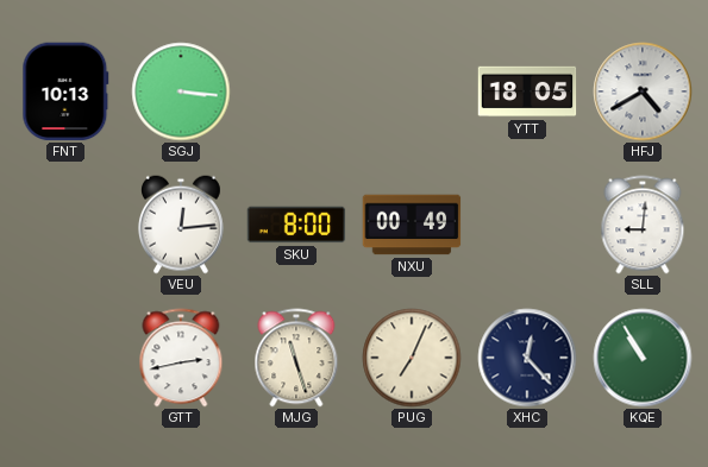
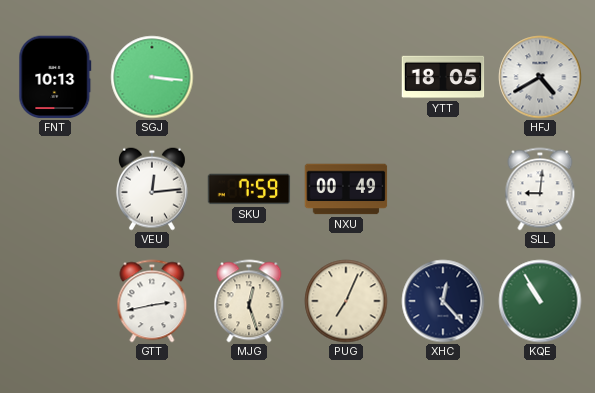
SKU: 8:00 -> 7:59 (249, 189)
MJG: 11:27 -> 12:27 (249, 301)
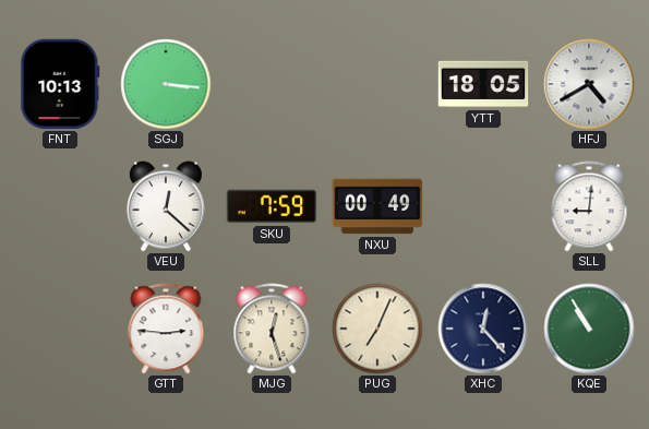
VEU: 12:14 -> 12:22 (166, 206)
GTT: 2:43 -> 2:46 (166, 329)
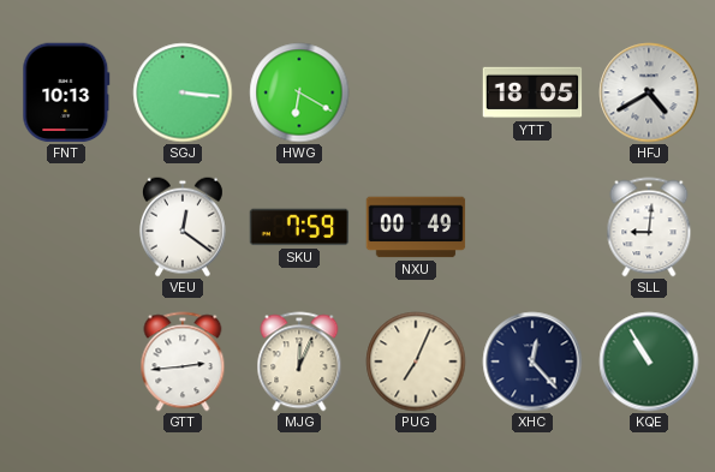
HWG: none -> 6:20 (299, 92)
VEU: 12:22 -> 12:21 (183, 227)
GTT: 2:46 -> 2:44 (183, 362)
MJG: 12:27 -> 12:04 (299, 362)
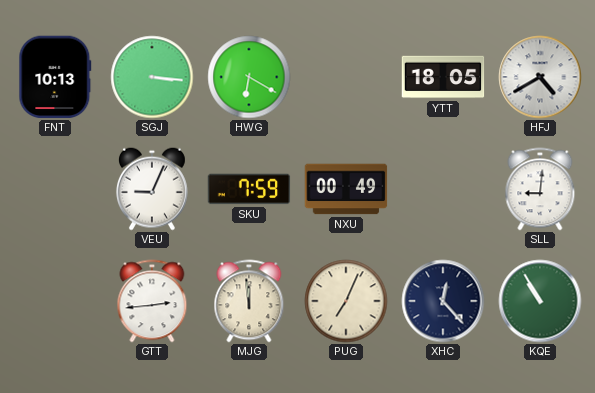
VEU: 12:21 -> 9:04 (152, 189)
MJG: 12:04 -> 11:59 (249, 301)
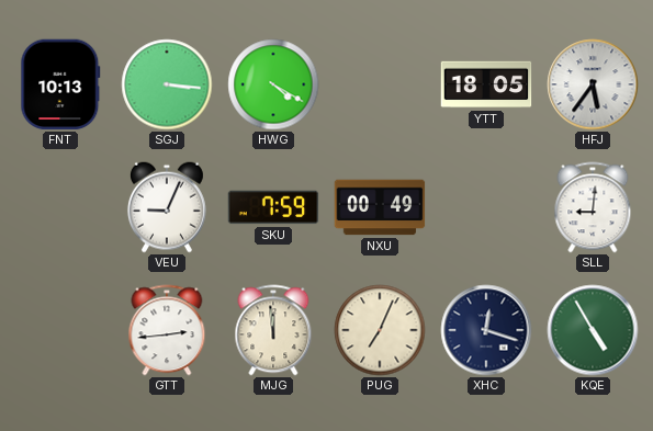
HWG: 6:20 -> 4:20 (273, 84)
HFJ: 4:40 -> 5:36 (593, 84)
XHC: 12:23 -> 12:18 (486, 330)
KQE: 10:55 -> 4:55 (593, 330)
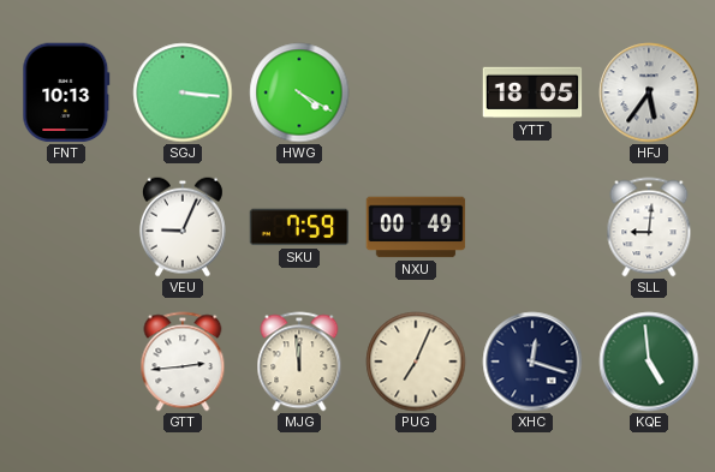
KQE: 4:55 -> 4:59 (649, 362)
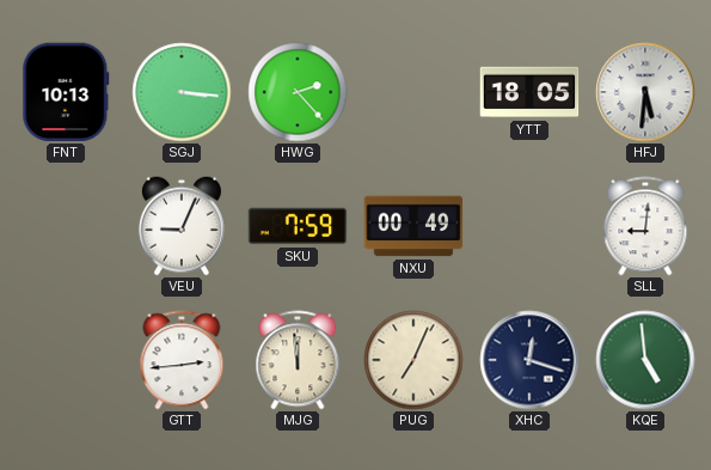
HWG: 4:20 -> 2:23 (298, 92)
HFJ: 5:36 -> 5:31 (645, 92)
